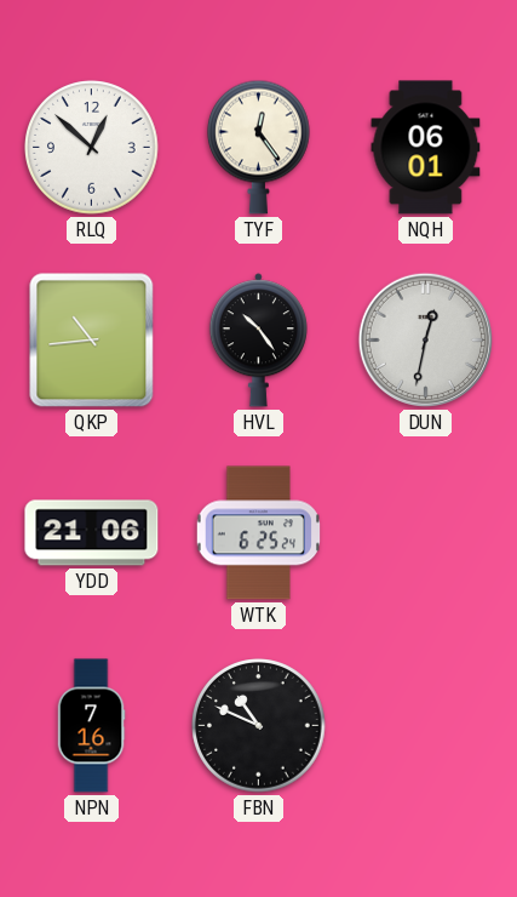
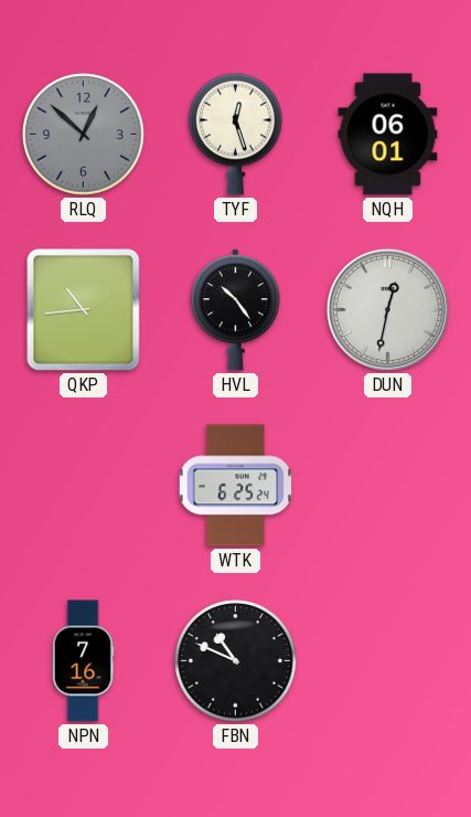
RLQ dial: white -> grey (84, 135)
TYF: 12:24 -> 12:27 (236, 134)
YDD: 21:06 -> none (92, 533)
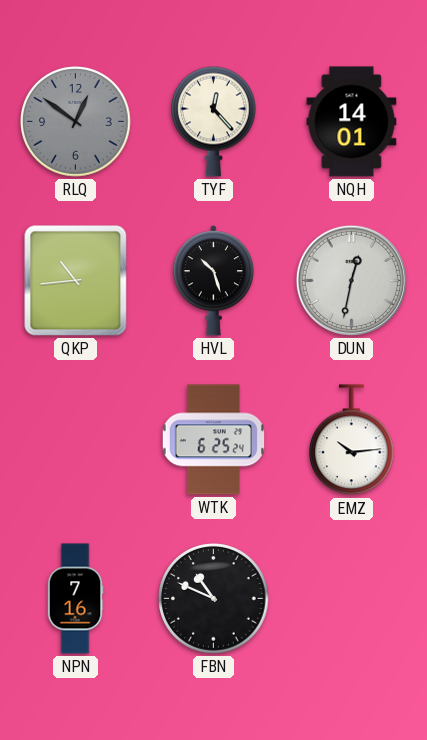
RLQ: 12:52 -> 12:51 (76, 122)
TYF: 12:27 -> 12:23 (214, 121)
NQH: 06:01 -> 14:01 (352, 122)
HVL: 10:24 -> 10:27 (213, 281)
EMZ: none -> 10:14 (352, 440)
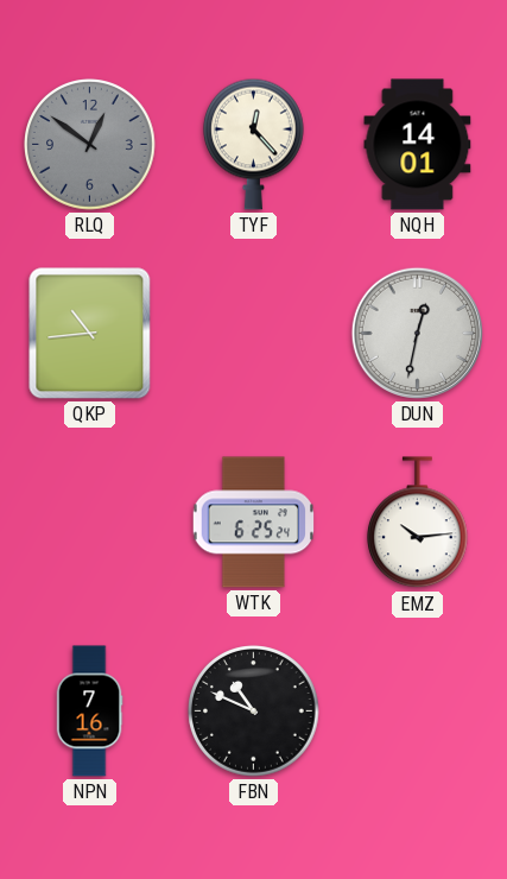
HVL: 10:27 -> none (213, 281)
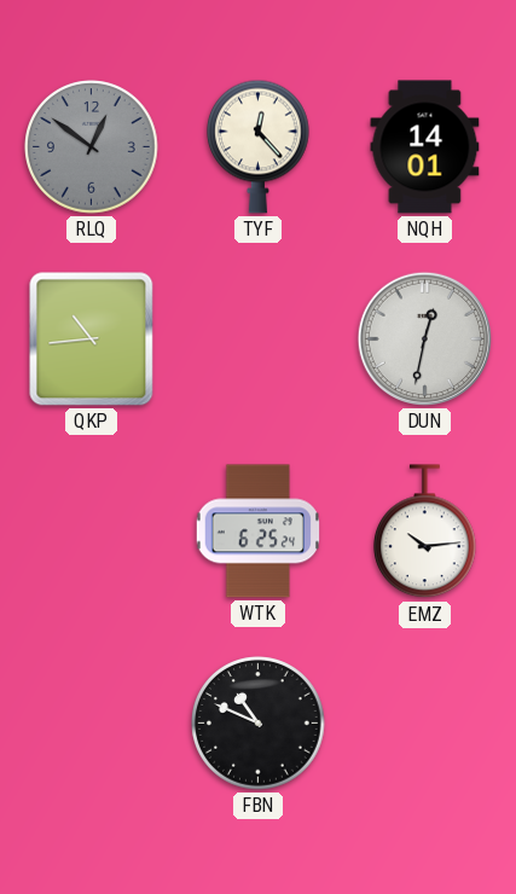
NPN: 7:16 -> none (89, 712)
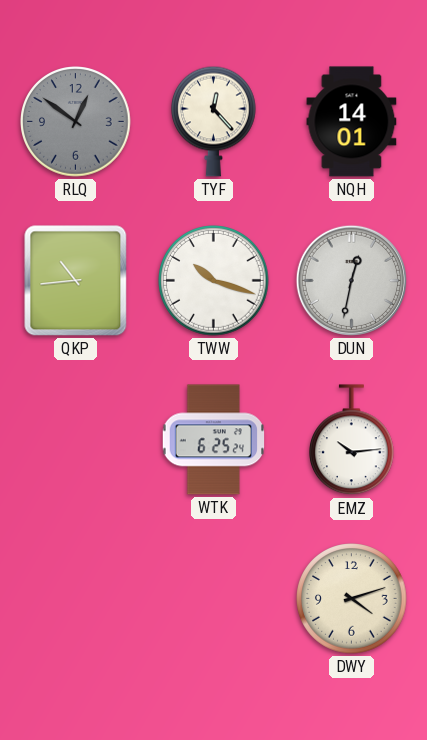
TWW: none -> 10:18 (214, 281)
FBN: 10:49 -> none (259, 724)
DWY: none -> 4:12 (352, 599)
